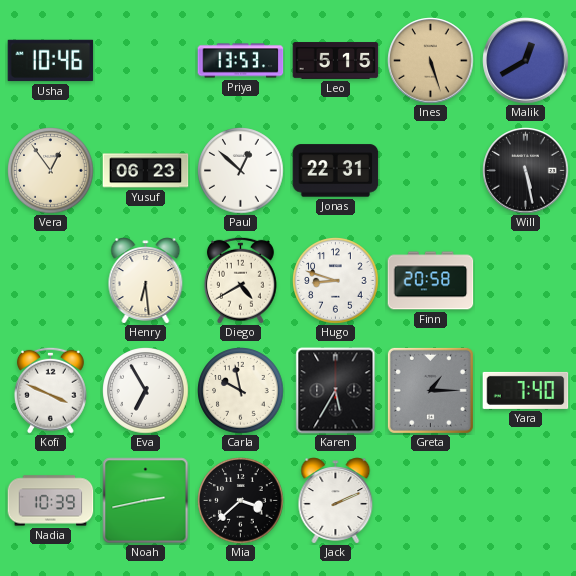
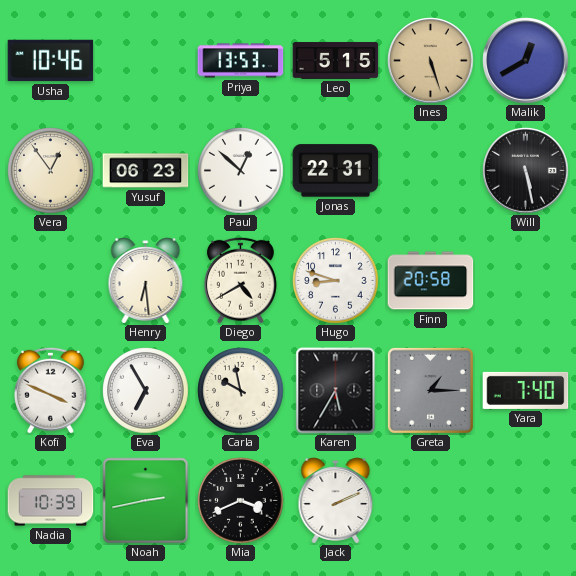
Mia: 3:38 -> 3:41 (241, 501)
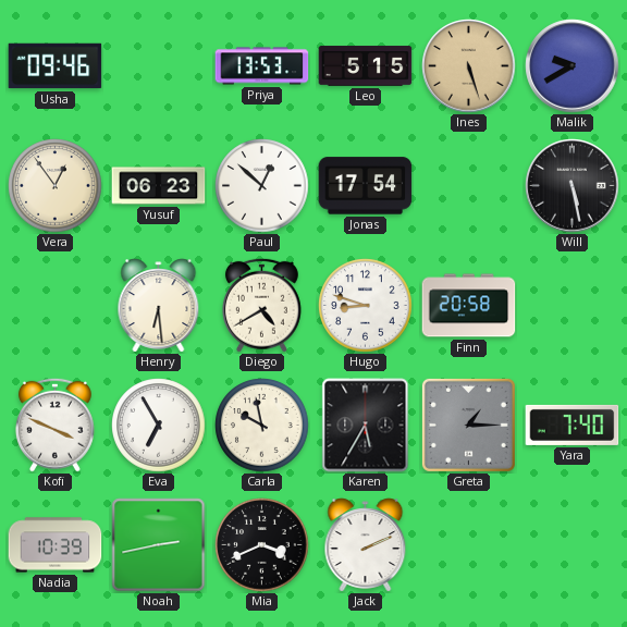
Usha: 10:46 -> 09:46 (56, 66)
Malik: 12:40 -> 9:40 (573, 66)
Jonas: 22:31 -> 17:54 (366, 186)
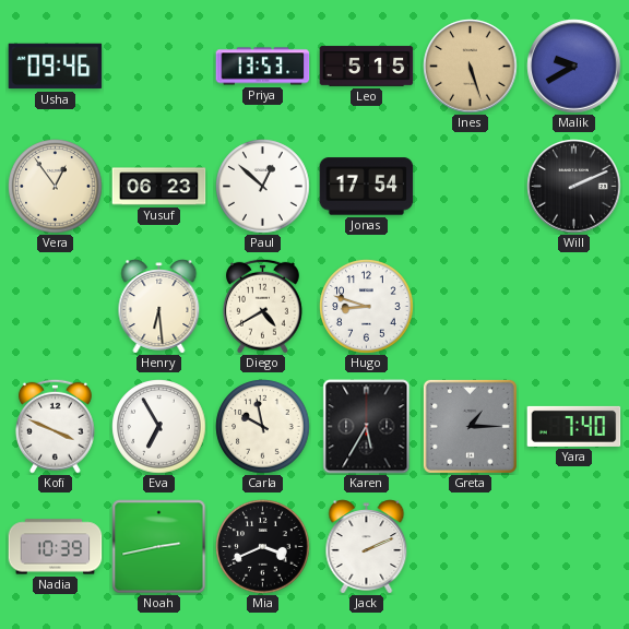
Will: 5:28 -> 2:11 (574, 187)
Finn: 20:58 -> none (469, 306)
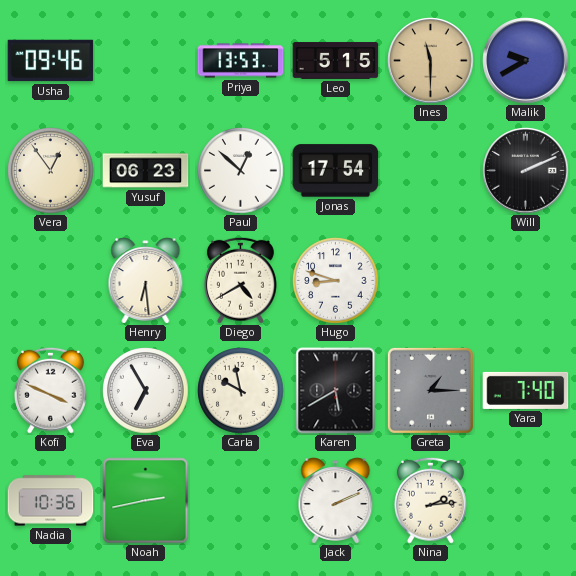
Ines: 5:27 -> 11:30 (431, 61)
Karen: 5:35 -> 5:40 (336, 391)
Nadia: 10:39 -> 10:36 (51, 501)
Mia: 3:41 -> none (263, 547)
Nina: none -> 2:14 (430, 500)
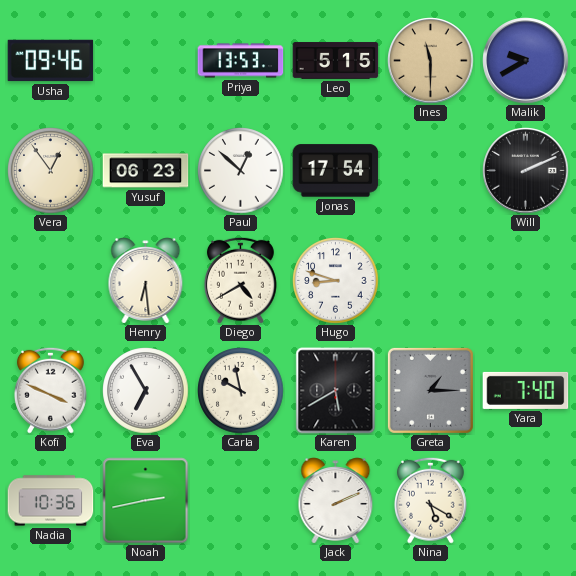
Nina: 2:14 -> 5:20 (430, 500)
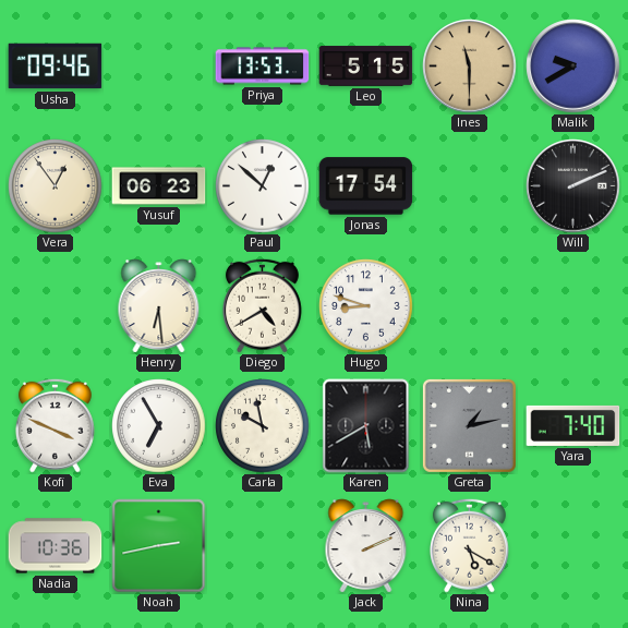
Greta: 1:15 -> 1:13 (469, 425)
